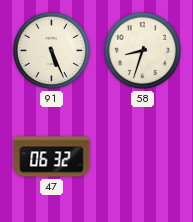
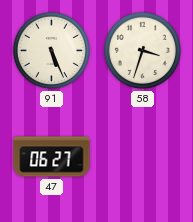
58: 8:33 -> 3:33 (142, 50)
47: 06:32 -> 06:27 (52, 157)
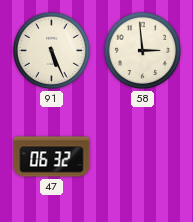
58: 3:33 -> 2:59 (142, 50)
47: 06:27 -> 06:32 (52, 157)
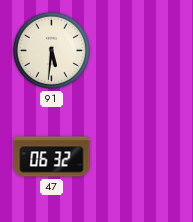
91: 5:26 -> 5:31 (51, 50)
58: 2:59 -> none (142, 50)
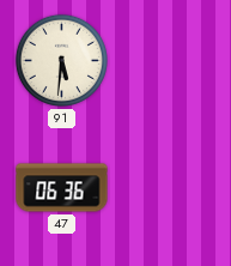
47: 06:32 -> 06:36 (62, 188)
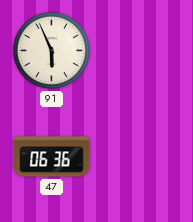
91: 5:31 -> 5:56 (51, 50)
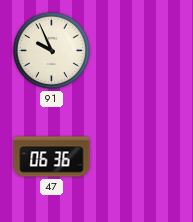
91: 5:56 -> 9:56 (51, 50)
